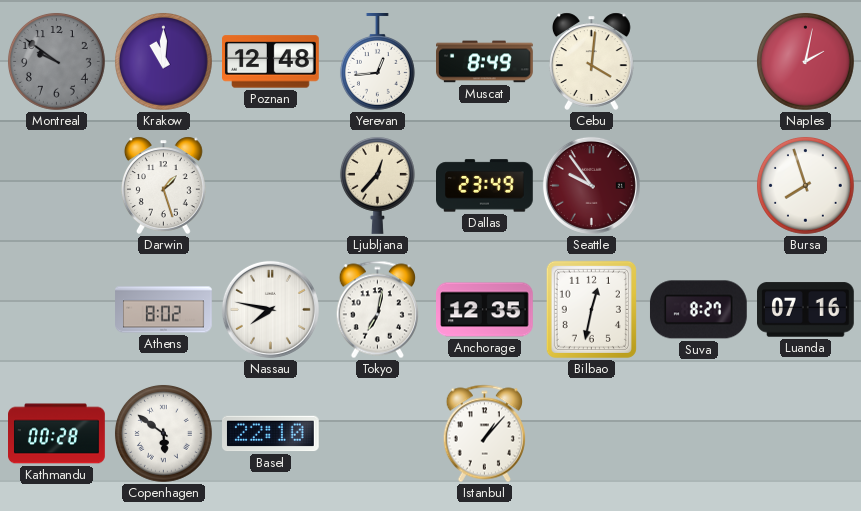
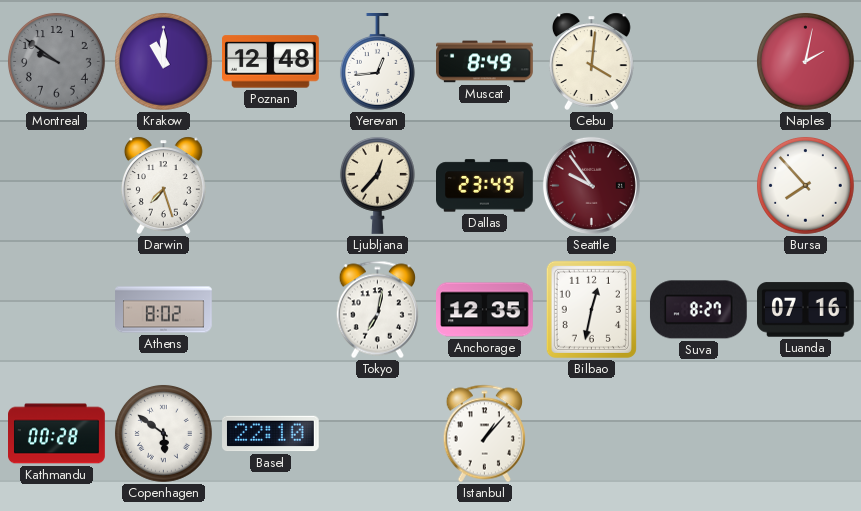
Darwin: 1:27 -> 7:27 (163, 185)
Bursa: 7:57 -> 7:53 (806, 186)
Nassau: 7:47 -> none (270, 309)
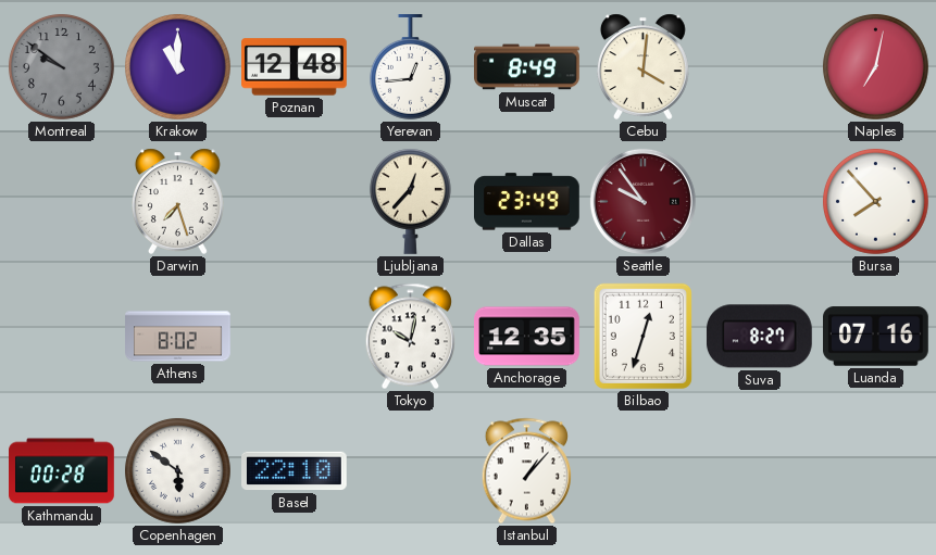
Naples: 2:02 -> 7:02 (876, 67)
Tokyo: 7:02 -> 10:02 (410, 337)
Bilbao: 12:32 -> 12:33 (642, 336)
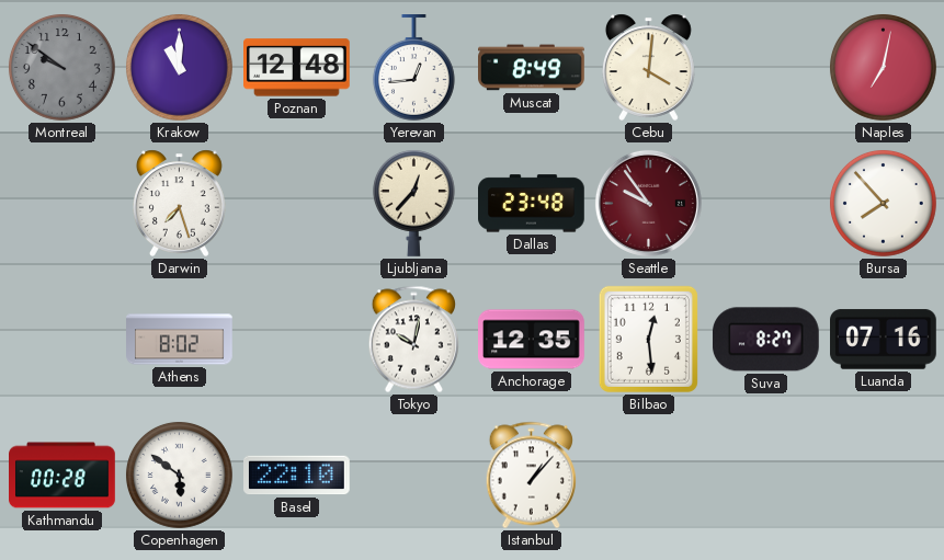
Dallas: 23:49 -> 23:48 (532, 204)
Bilbao: 12:33 -> 12:29 (648, 339)
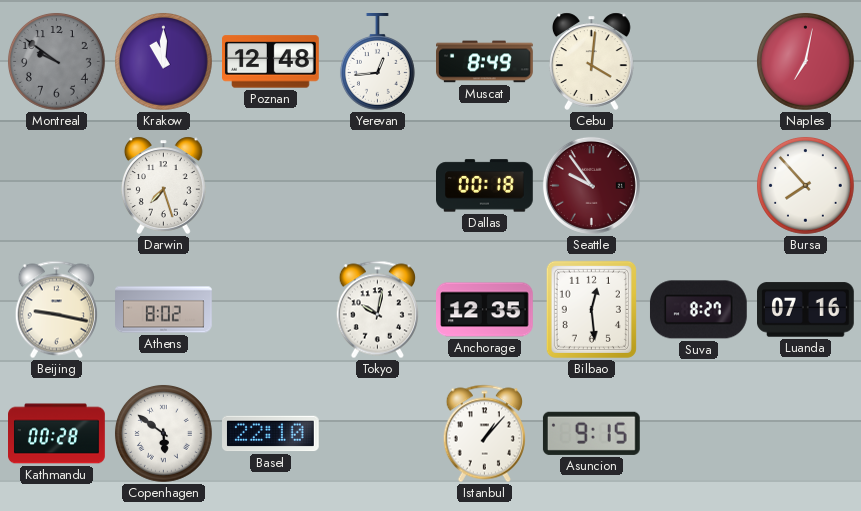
Ljubljana: 12:37 -> none (413, 203)
Dallas: 23:48 -> 00:18 (485, 186)
Beijing: none -> 9:17 (56, 310)
Asuncion: none -> 9:15 (591, 433)
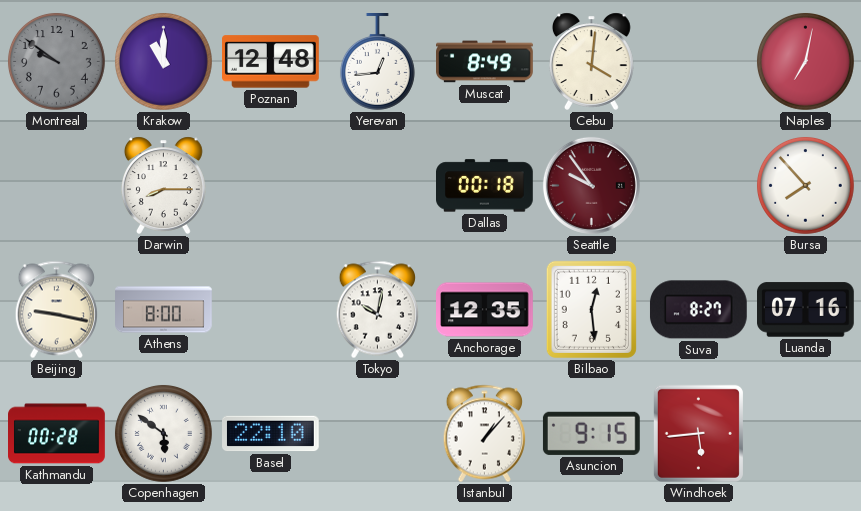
Darwin: 7:27 -> 8:15 (163, 185)
Athens: 8:02 -> 8:00 (164, 310)
Windhoek: none -> 5:44 (698, 433)
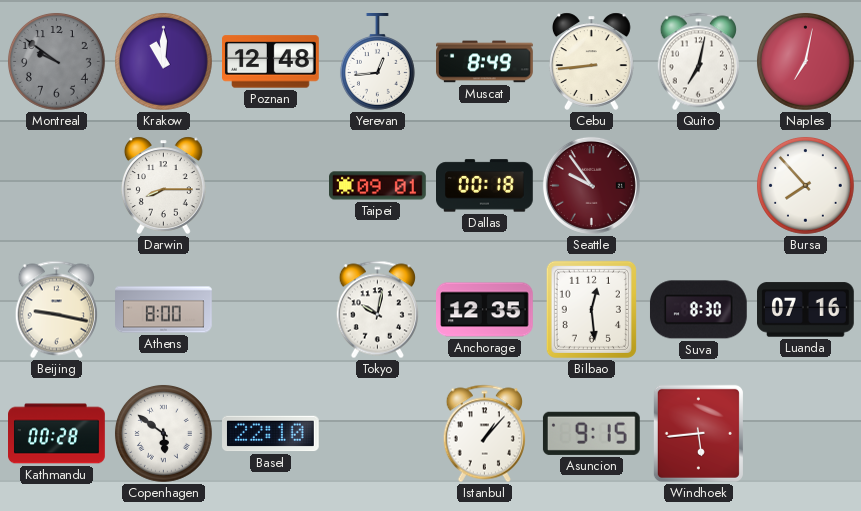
Cebu: 4:01 -> 8:44 (591, 61)
Quito: none -> 7:02 (698, 62)
Taipei: none -> 09:01 (378, 186)
Suva: 8:27 -> 8:30 (698, 310)
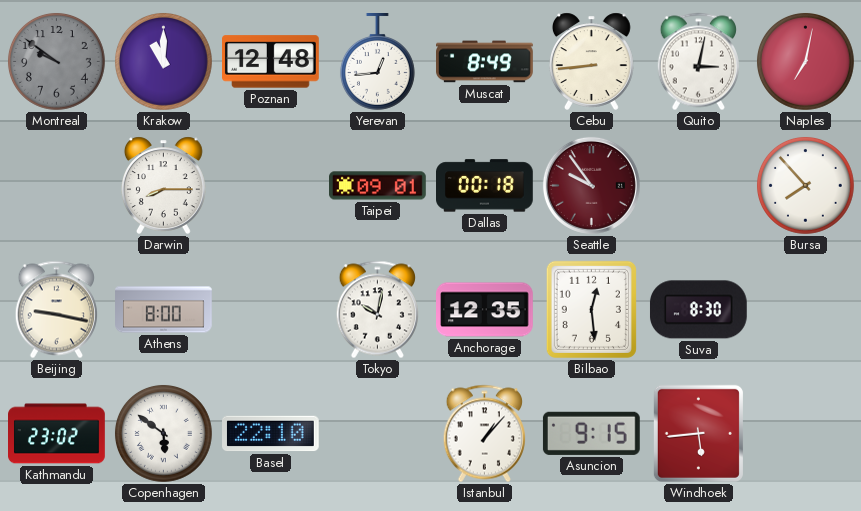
Quito: 7:02 -> 3:02 (698, 62)
Luanda: 07:16 -> none (806, 310)
Kathmandu: 00:28 -> 23:02 (57, 434)
